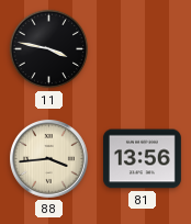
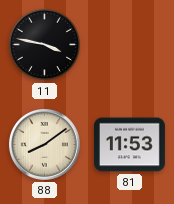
88: 3:44 -> 8:09 (44, 144)
81: 13:56 -> 11:53 (129, 145)
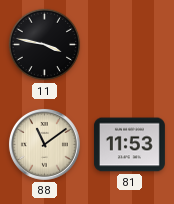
88: 8:09 -> 11:09 (44, 144)
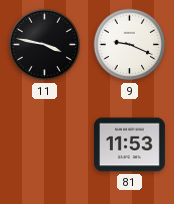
9: none -> 9:19 (130, 45)
88: 11:09 -> none (44, 144)
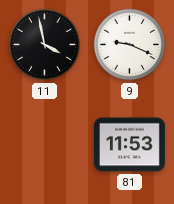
11: 3:47 -> 3:58 (45, 45)
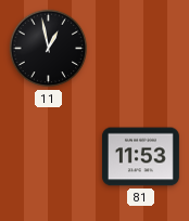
11: 3:58 -> 12:58 (49, 49)
9: 9:19 -> none (130, 45)
